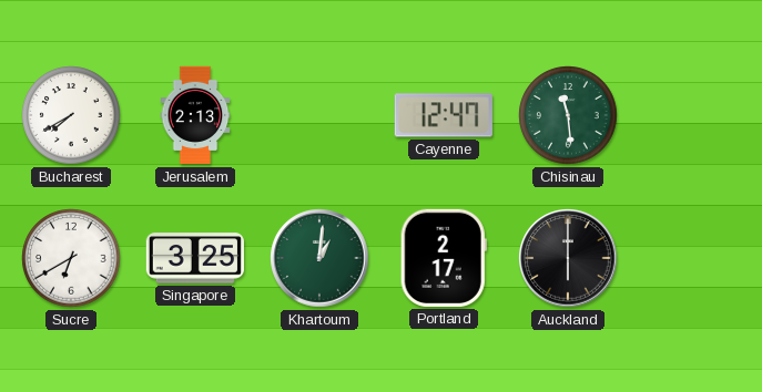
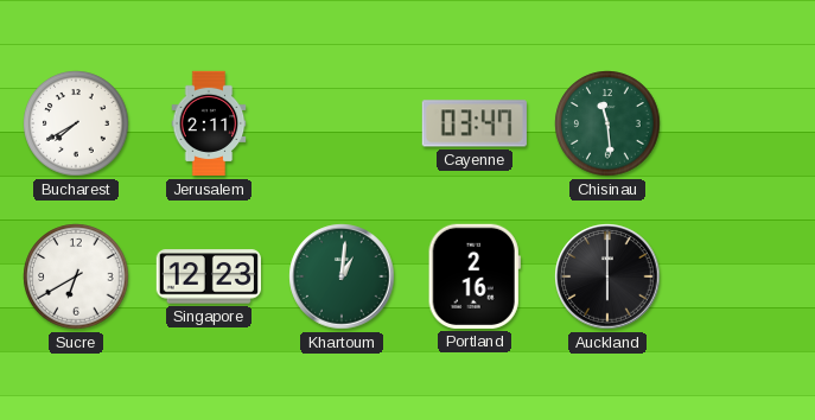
Jerusalem: 2:13 -> 2:11 (209, 123)
Cayenne: 12:47 -> 03:47 (475, 123)
Singapore: 3:25 -> 12:23 (209, 276)
Portland: 2:17 -> 2:16 (475, 276)
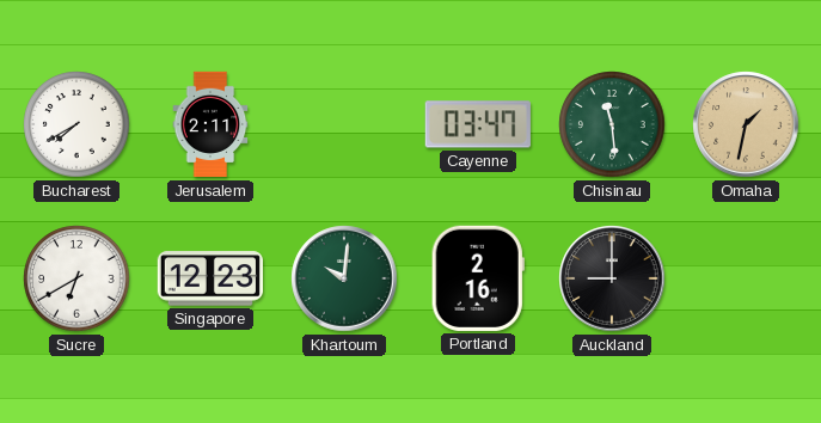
Omaha: none -> 1:32 (746, 124)
Khartoum: 1:01 -> 10:01 (344, 278)
Auckland: 6:00 -> 9:00 (612, 278)
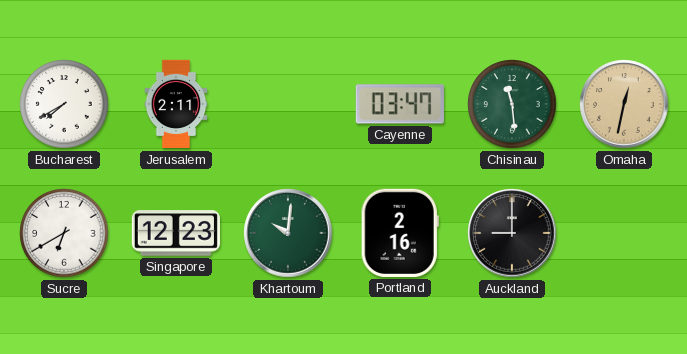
Omaha: 1:32 -> 12:32 (624, 104)
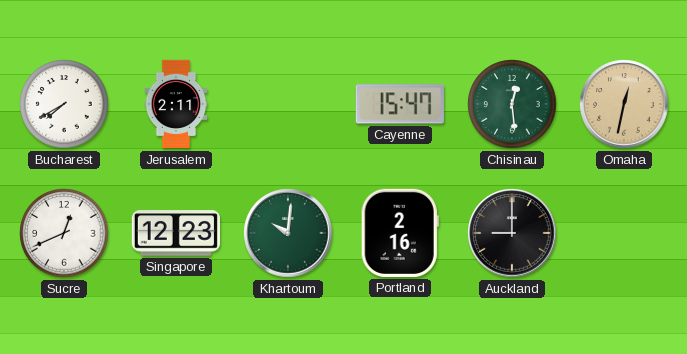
Cayenne: 03:47 -> 15:47 (400, 104)
Chisinau: 11:29 -> 12:29 (512, 104)
Sucre: 6:40 -> 12:41 (64, 233)
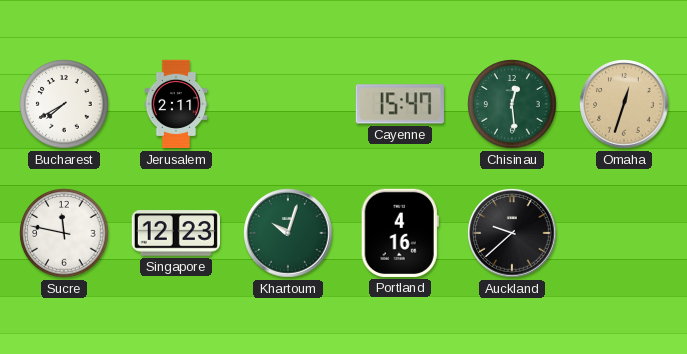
Omaha: 12:32 -> 12:33 (624, 104)
Sucre: 12:41 -> 11:47 (64, 233)
Khartoum: 10:01 -> 10:03 (288, 233)
Portland: 2:16 -> 4:16 (400, 233)
Auckland: 9:00 -> 9:38 (512, 233)
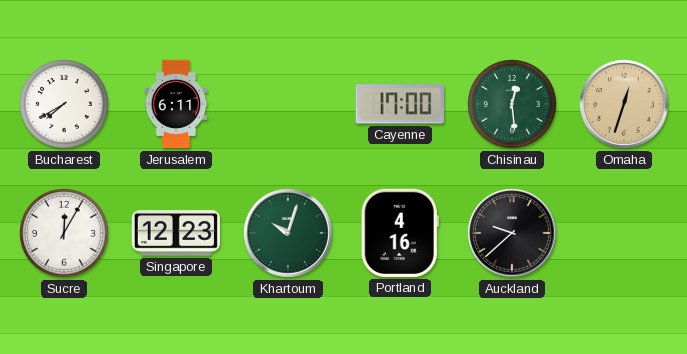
Jerusalem: 2:11 -> 6:11 (176, 104)
Cayenne: 15:47 -> 17:00 (400, 104)
Sucre: 11:47 -> 12:05 (64, 233)
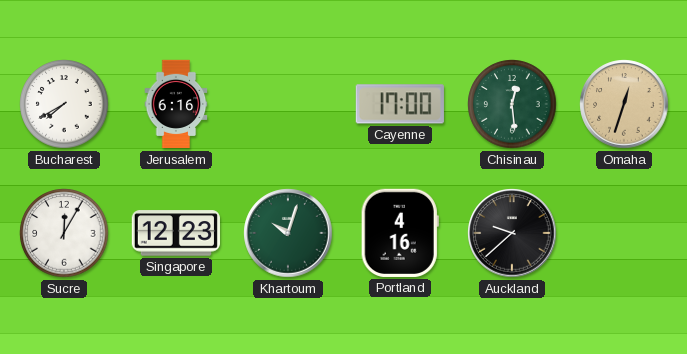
Jerusalem: 6:11 -> 6:16 (176, 104)
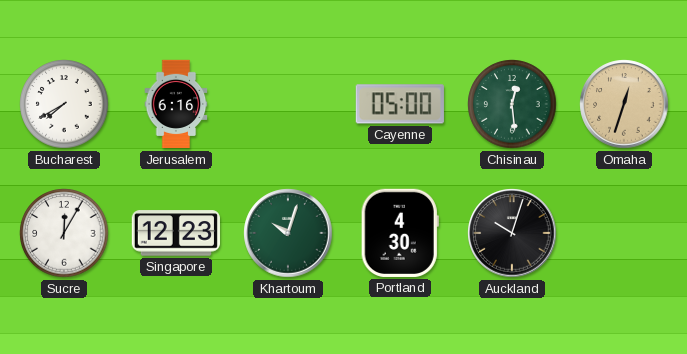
Cayenne: 17:00 -> 05:00 (400, 104)
Portland: 4:16 -> 4:30 (400, 233)
Auckland: 9:38 -> 10:03 (512, 233)
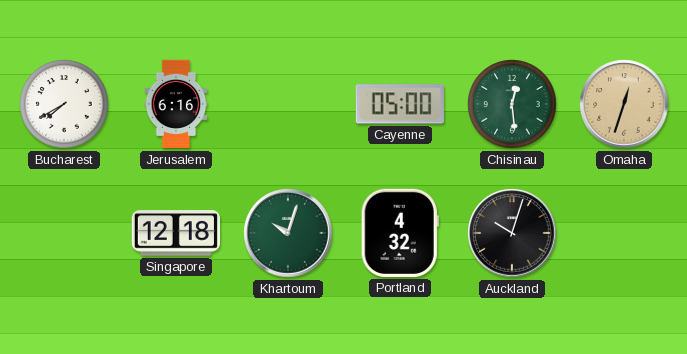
Sucre: 12:05 -> none (64, 233)
Singapore: 12:23 -> 12:18 (176, 233)
Portland: 4:30 -> 4:32 (400, 233)
